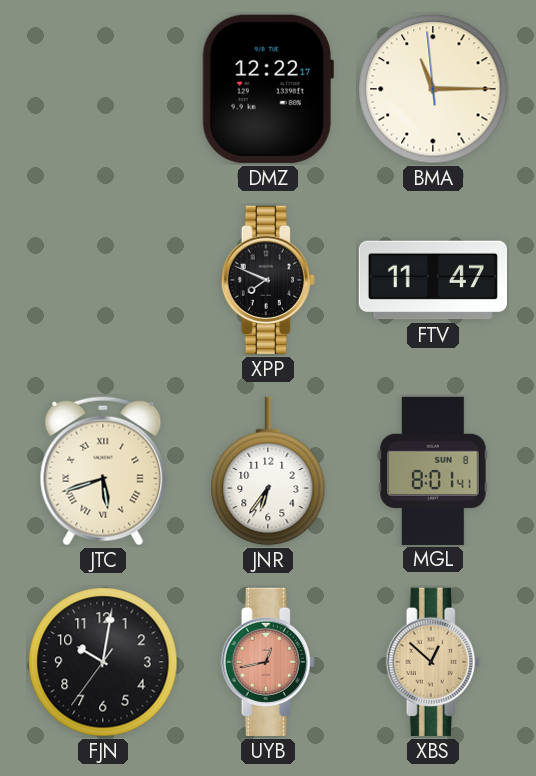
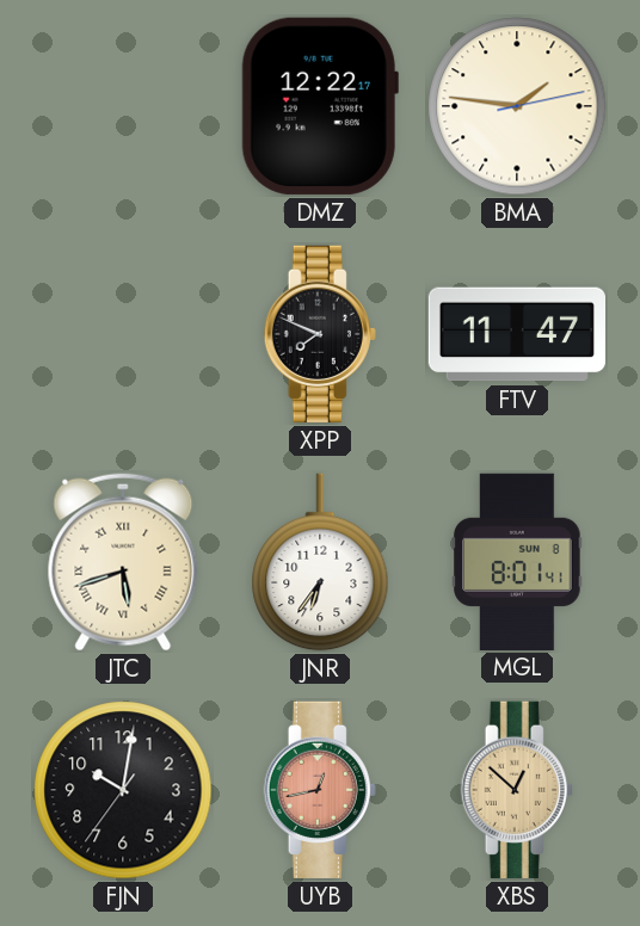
BMA: 11:14 -> 1:46 (517, 106)
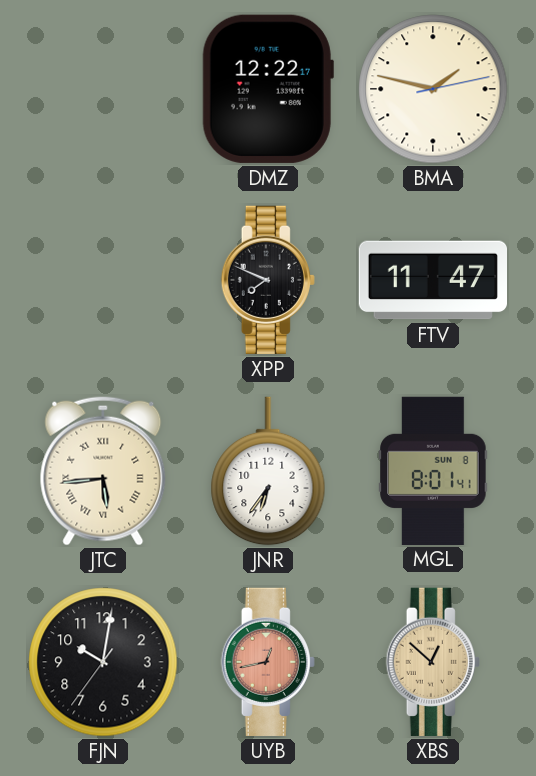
BMA: 1:46 -> 1:47 (433, 89)
JTC: 5:42 -> 5:44 (103, 471)
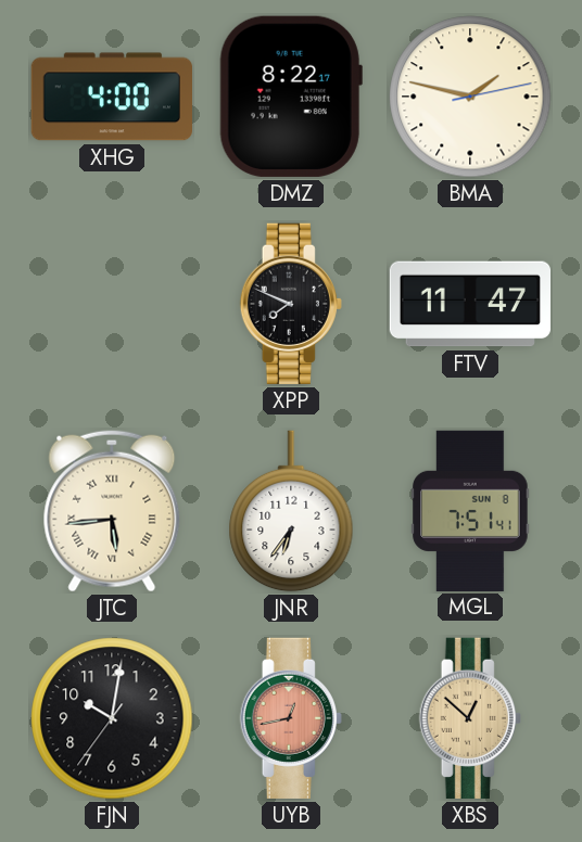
XHG: none -> 4:00 (112, 97)
DMZ: 12:22 -> 8:22 (291, 97)
MGL: 8:01 -> 7:51 (470, 510)
